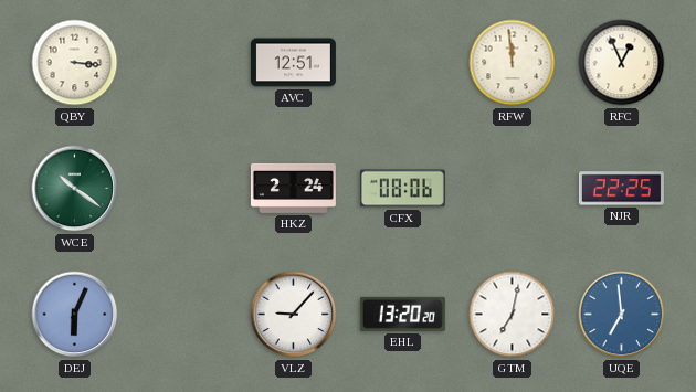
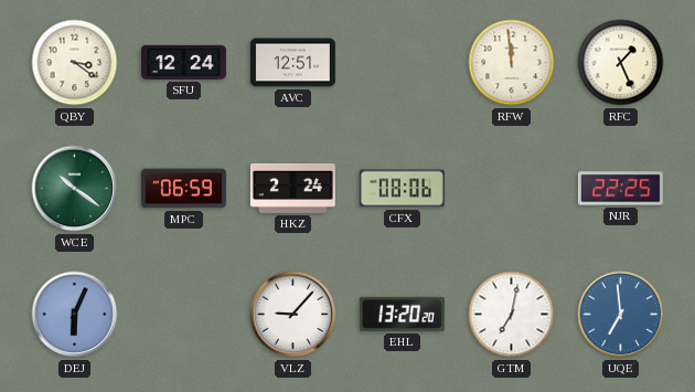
QBY: 3:16 -> 3:21 (75, 63)
SFU: none -> 12:24 (183, 62)
RFC: 12:56 -> 1:26 (621, 63)
MPC: none -> 06:59 (183, 189)
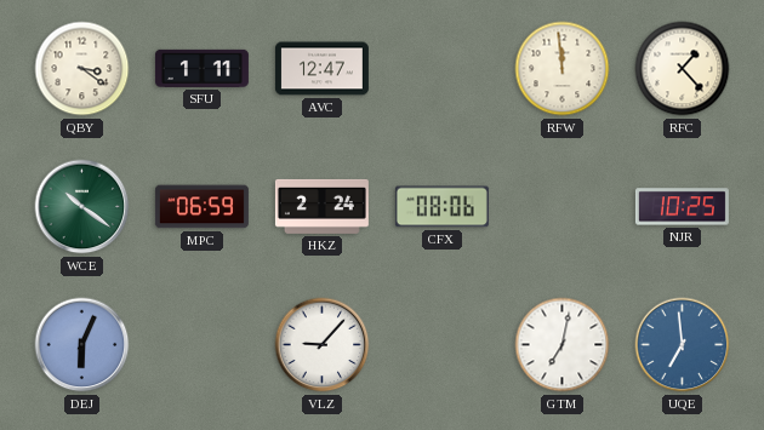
SFU: 12:24 -> 1:11 (201, 68)
AVC: 12:51 -> 12:47 (321, 69)
RFC: 1:26 -> 1:23 (683, 69)
NJR: 22:25 -> 10:25 (682, 207)
EHL: 13:20 -> none (402, 314)
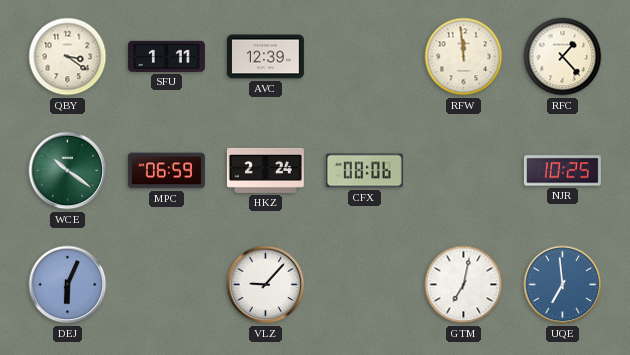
AVC: 12:47 -> 12:39 (265, 57)
